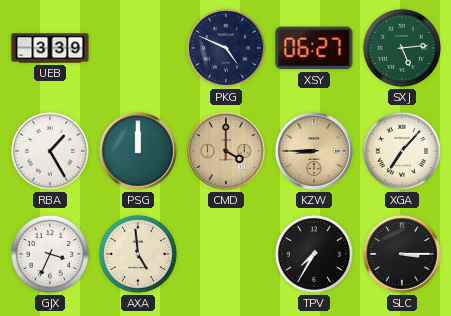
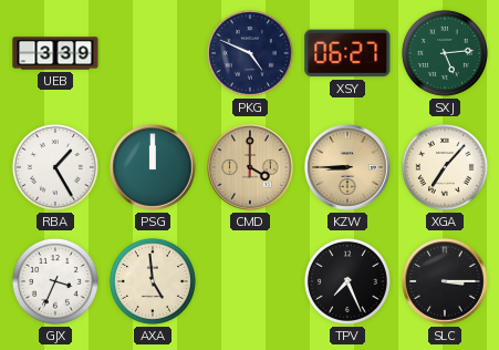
TPV: 7:35 -> 7:26 (347, 281)
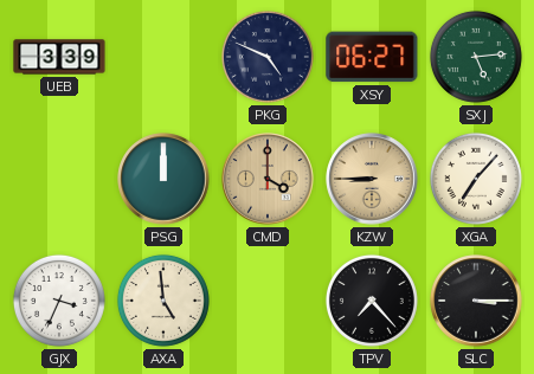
RBA: 1:25 -> none (55, 167)
TPV: 7:26 -> 7:23 (372, 301)
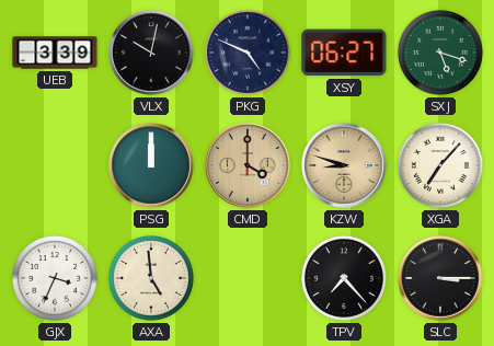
VLX: none -> 10:02 (151, 53)
SXJ: 5:14 -> 5:18 (440, 53)
KZW: 8:45 -> 8:48 (344, 165)
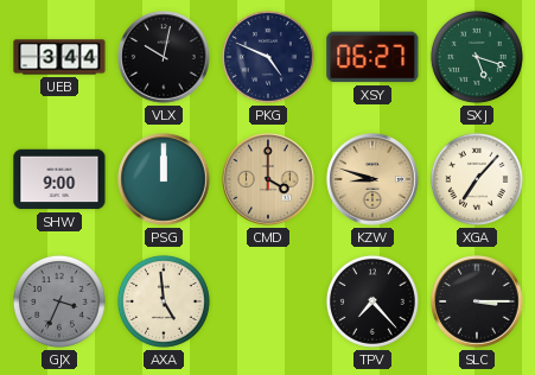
UEB: 3:39 -> 3:44 (59, 57)
SHW: none -> 9:00 (59, 179)
GJX dial: white -> grey (59, 301)
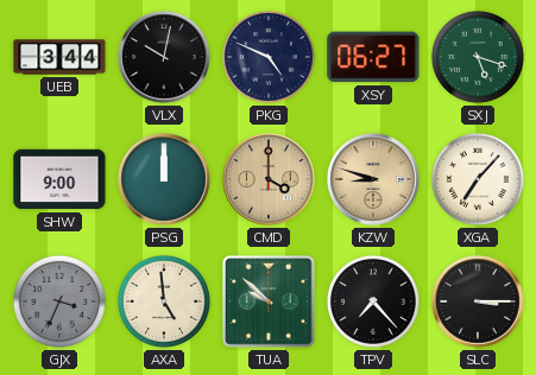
TUA: none -> 9:52 (269, 301)
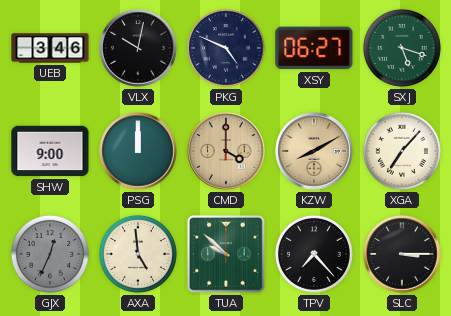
UEB: 3:44 -> 3:46 (50, 48)
KZW: 8:48 -> 8:10 (314, 151)
GJX: 3:34 -> 12:34 (50, 254)
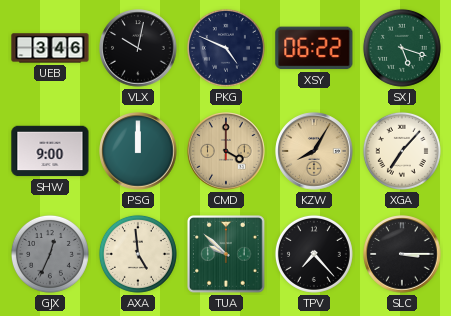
XSY: 06:27 -> 06:22 (314, 48)
KZW: 8:10 -> 8:05 (314, 151)
